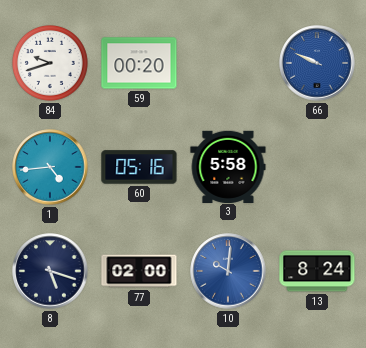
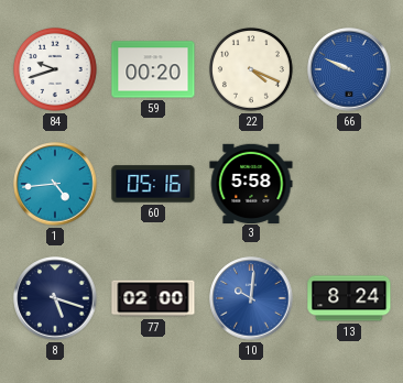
22: none -> 4:19 (251, 69)
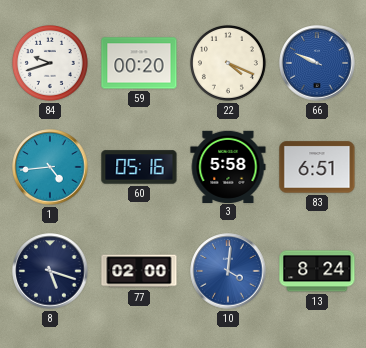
83: none -> 6:51 (317, 167)
10: 10:01 -> 4:01 (228, 271)
